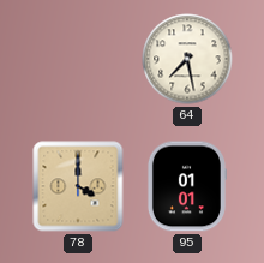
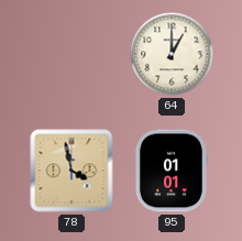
64: 7:28 -> 1:00 (172, 54)
78: 4:00 -> 3:58 (71, 171)
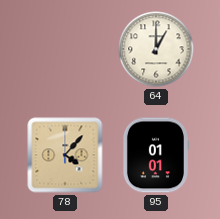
78: 3:58 -> 4:07 (65, 155)
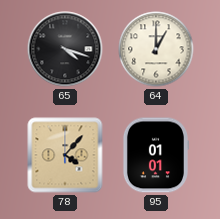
65: none -> 4:18 (65, 49)
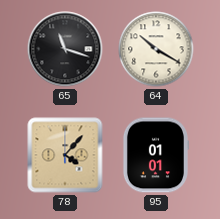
65: 4:18 -> 11:18 (65, 49)
64: 1:00 -> 10:20 (156, 49)
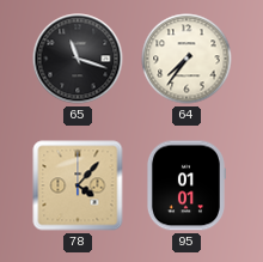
64: 10:20 -> 7:36 (186, 59)
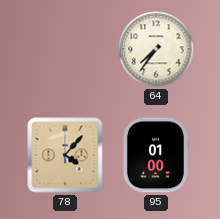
65: 11:18 -> none (78, 59)
95: 01:01 -> 01:00 (155, 155)
